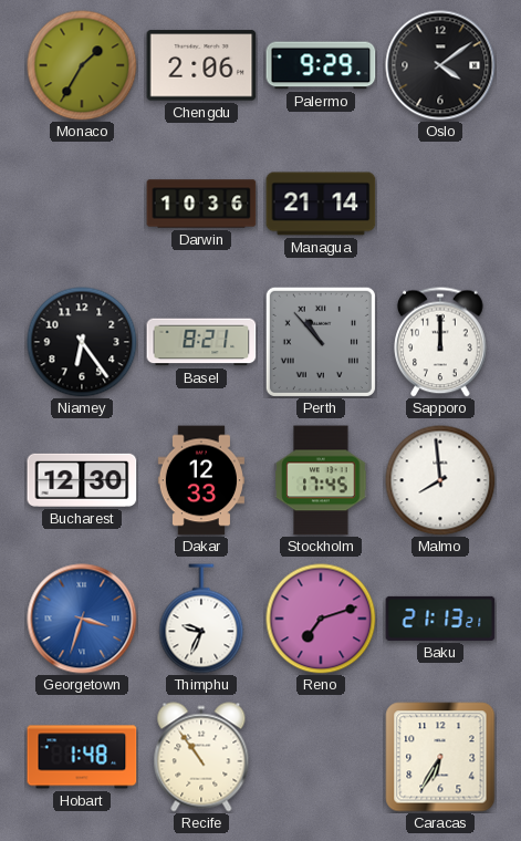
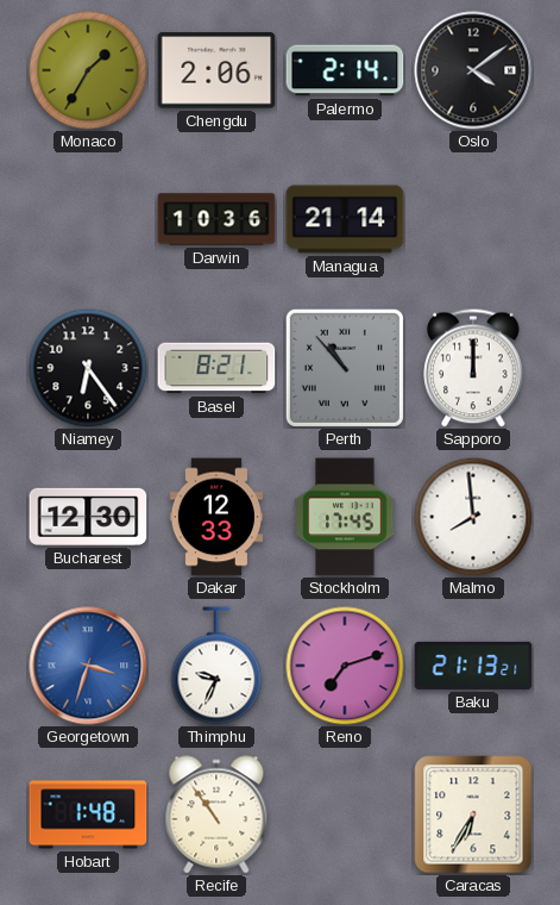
Palermo: 9:29 -> 2:14 (345, 70)
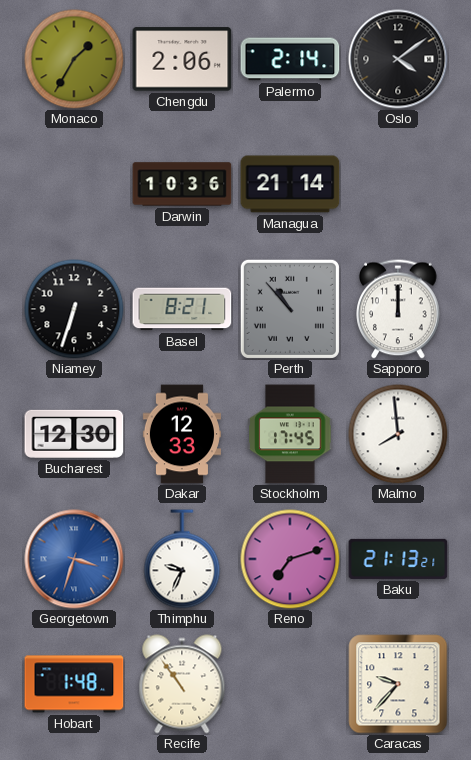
Niamey: 6:24 -> 6:33 (74, 309)
Caracas: 6:35 -> 9:37 (398, 684)
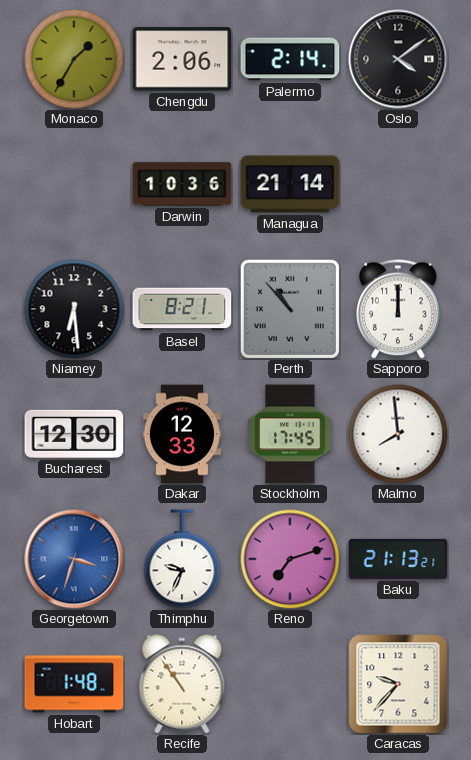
Niamey: 6:33 -> 6:29 (74, 309)
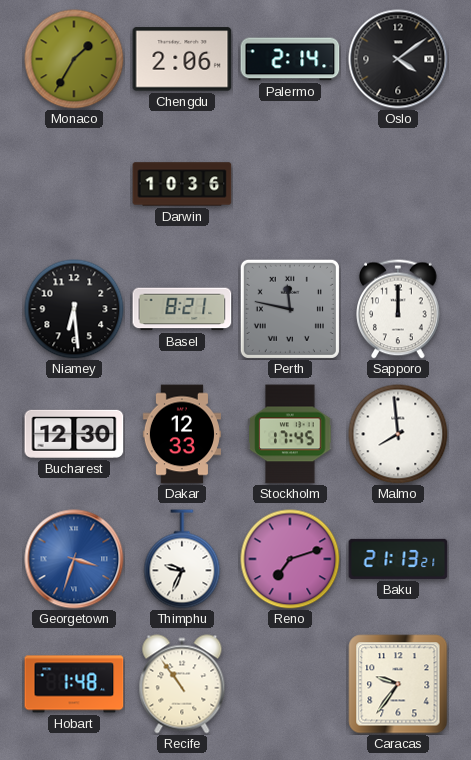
Managua: 21:14 -> none (290, 184)
Perth: 10:53 -> 11:47 (290, 309)
Caracas: 9:37 -> 9:36 (398, 684)
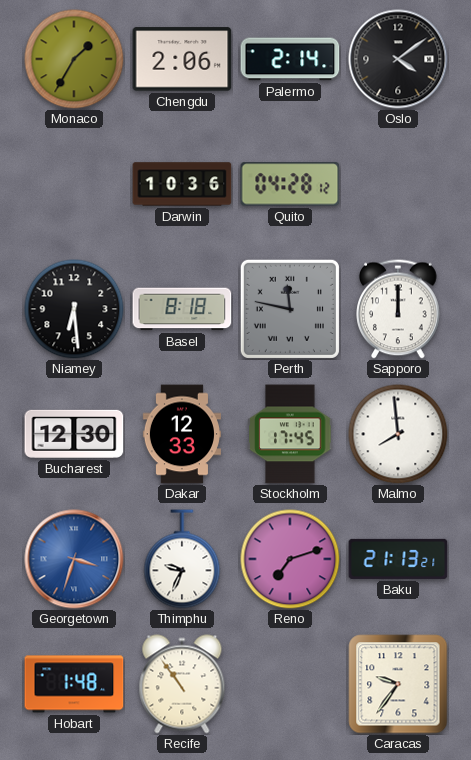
Quito: none -> 04:28 (290, 184)
Basel: 8:21 -> 8:18 (182, 309)
